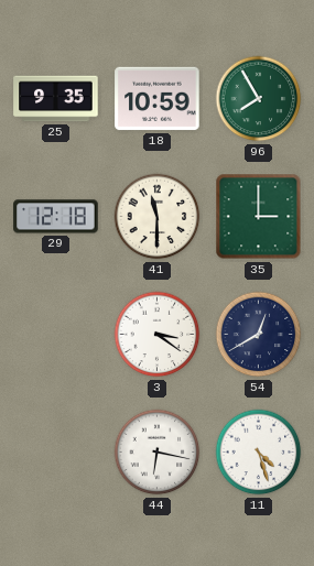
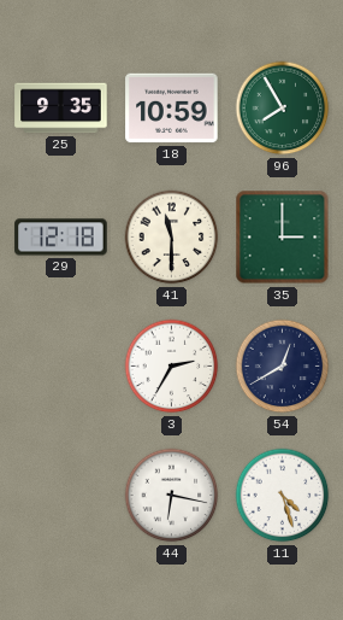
3: 3:21 -> 2:35 (172, 367)
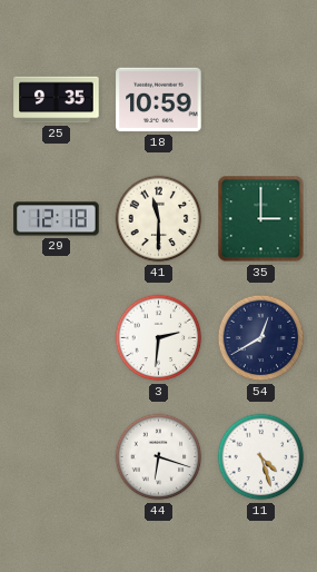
96: 7:55 -> none (283, 109)
3: 2:35 -> 2:31 (159, 338)
44: 6:17 -> 6:18 (159, 457)
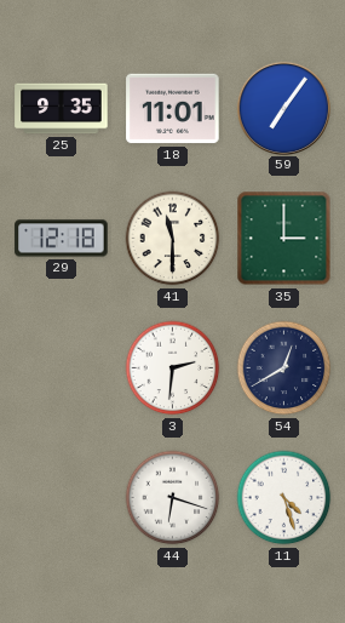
18: 10:59 -> 11:01 (173, 109)
59: none -> 7:06 (283, 108)
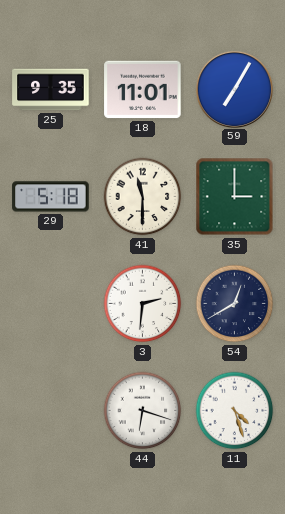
59: 7:06 -> 7:05 (234, 89)
29: 12:18 -> 5:18 (51, 197)
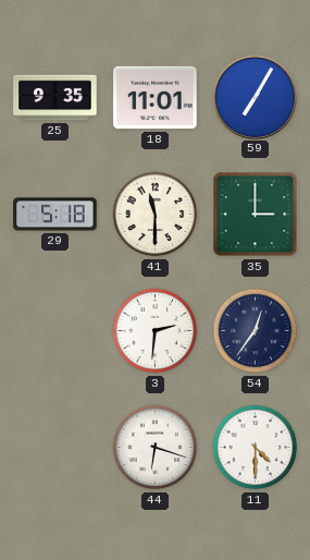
54: 12:40 -> 12:36 (256, 331)
11: 4:27 -> 4:30 (256, 448)
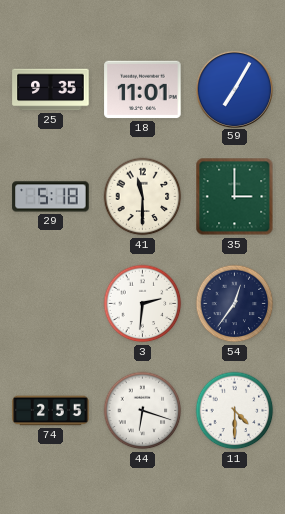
74: none -> 2:55 (51, 411)
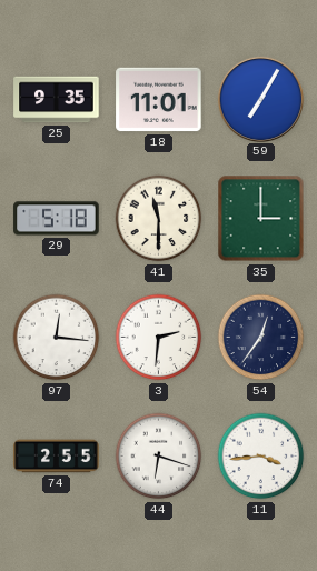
97: none -> 12:16 (57, 338)
11: 4:30 -> 3:44 (261, 457)
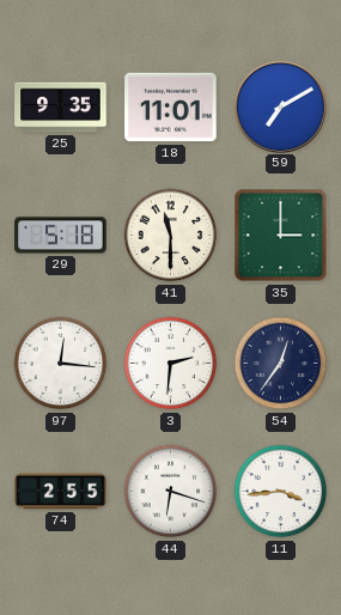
59: 7:05 -> 7:10 (280, 106)
